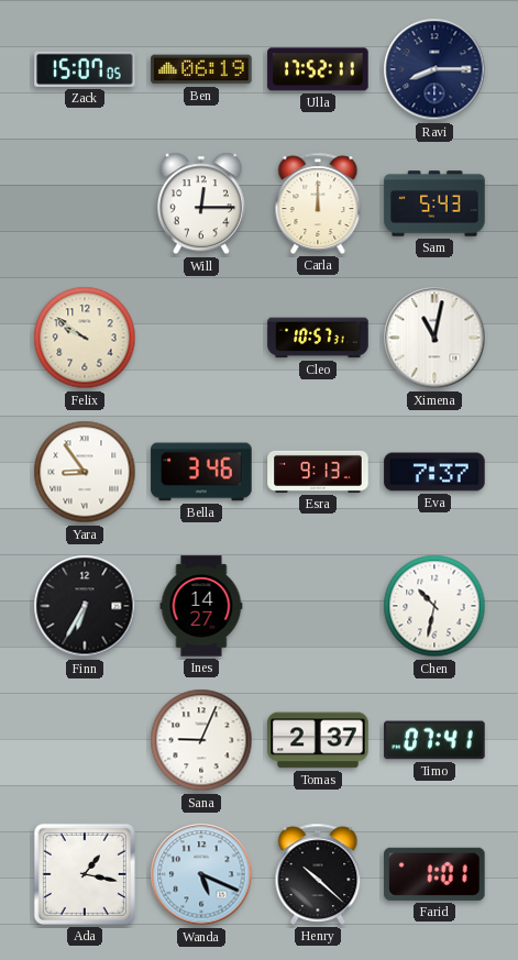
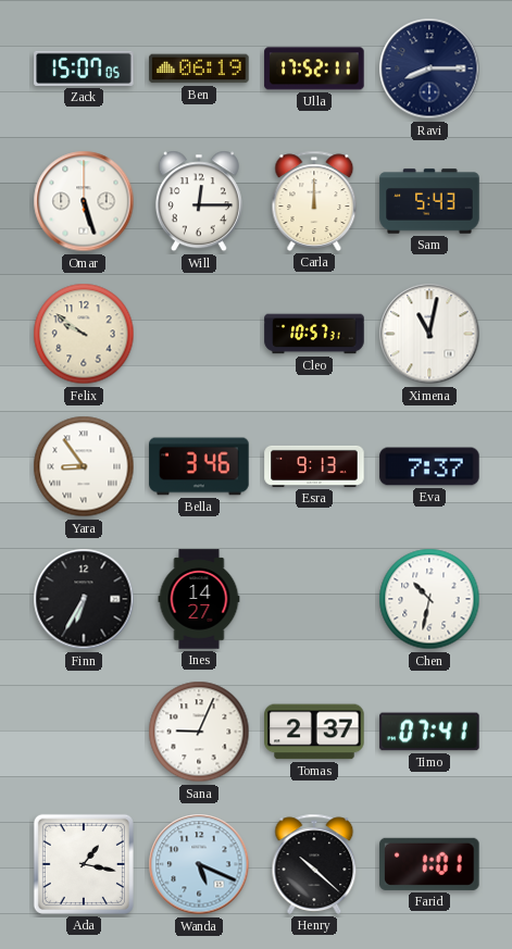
Omar: none -> 5:27 (84, 201)
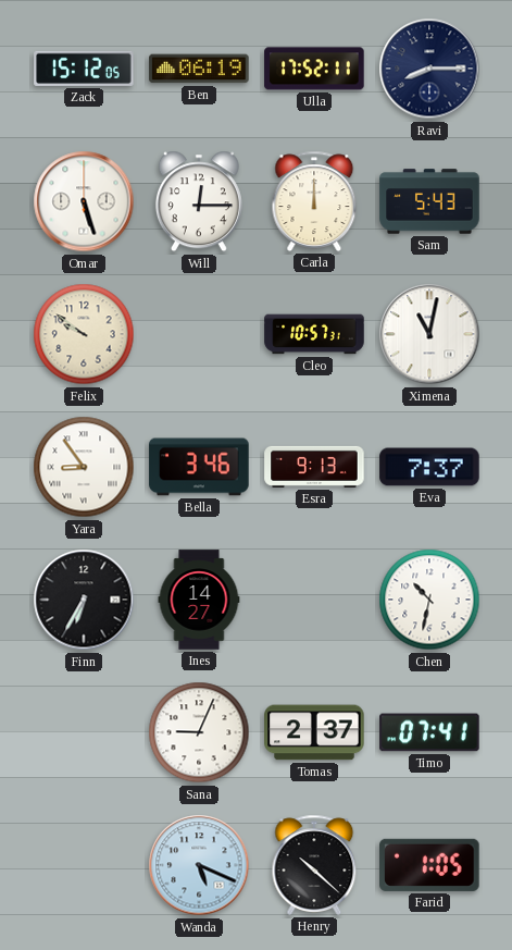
Zack: 15:07 -> 15:12 (84, 69)
Ada: 1:17 -> none (84, 864)
Farid: 1:01 -> 1:05 (429, 865)
